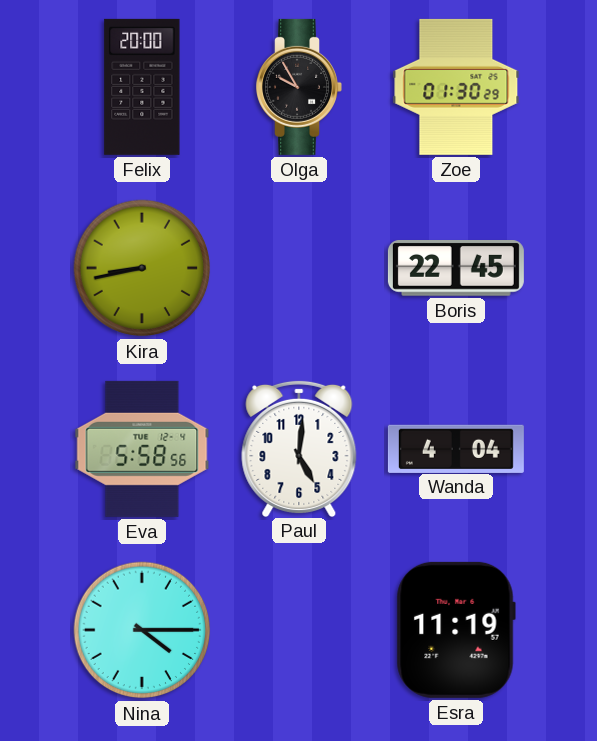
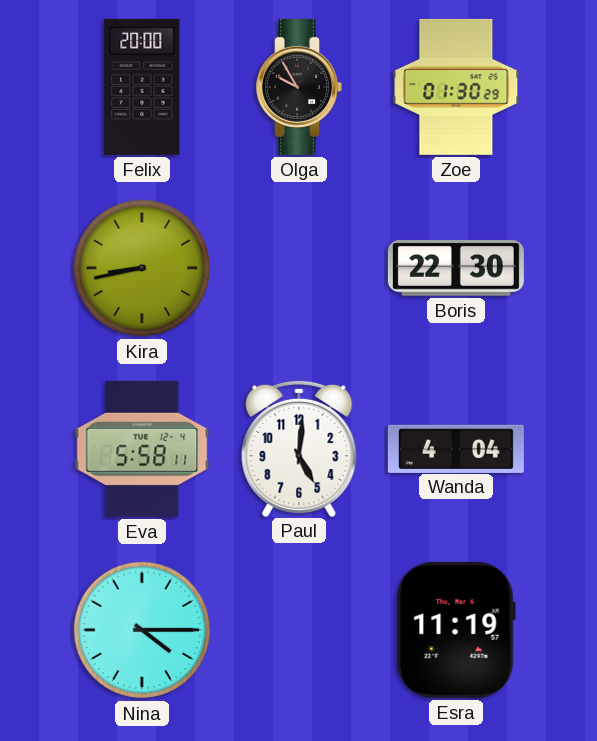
Boris: 22:45 -> 22:30 (456, 269)
Eva: 5:58:56 -> 5:58:11 (142, 449)
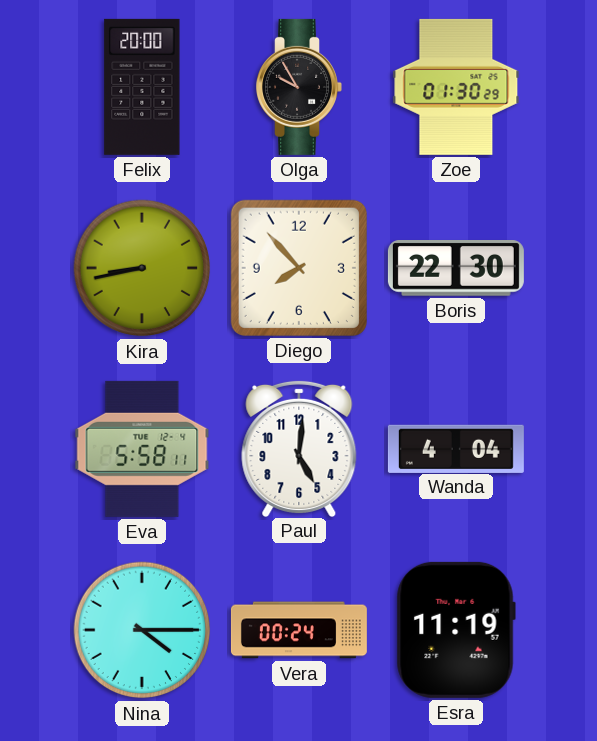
Diego: none -> 7:53 (299, 268)
Vera: none -> 00:24 (299, 630)
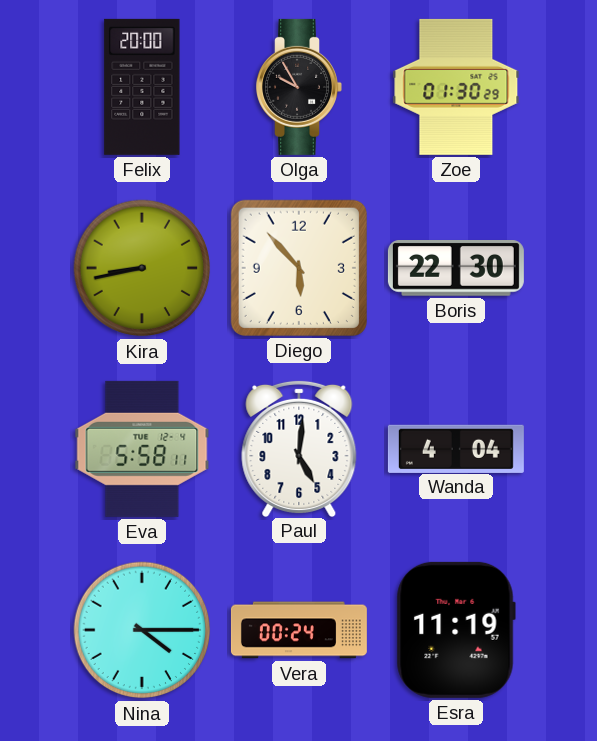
Diego: 7:53 -> 5:53 (299, 268)
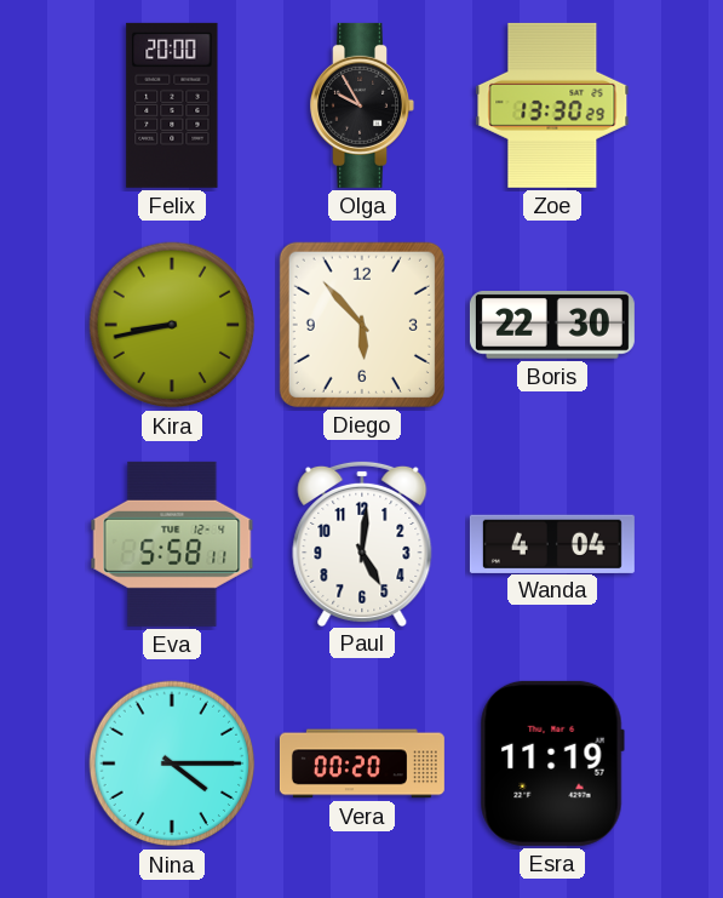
Zoe: 01:30 -> 13:30 (552, 105)
Vera: 00:24 -> 00:20 (362, 763)
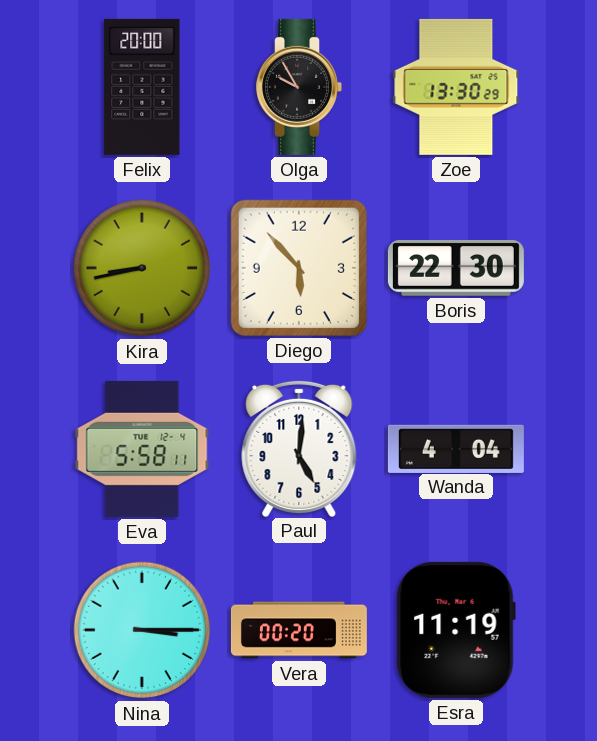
Nina: 4:15 -> 3:15 (142, 630)
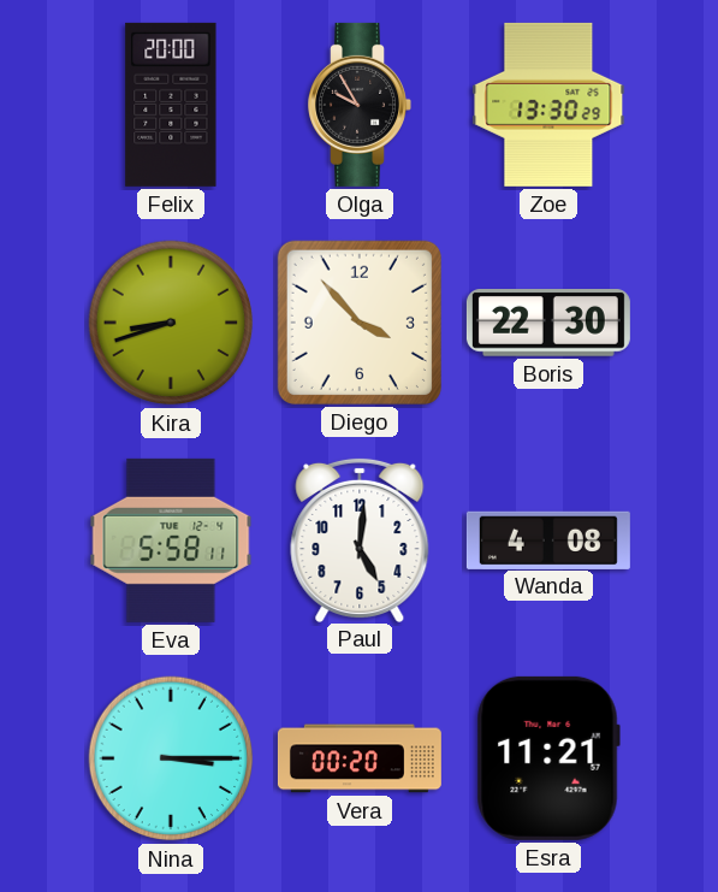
Kira: 8:43 -> 8:42 (171, 323)
Diego: 5:53 -> 3:53 (360, 323)
Wanda: 4:04 -> 4:08 (548, 539)
Esra: 11:19 -> 11:21 (548, 758)
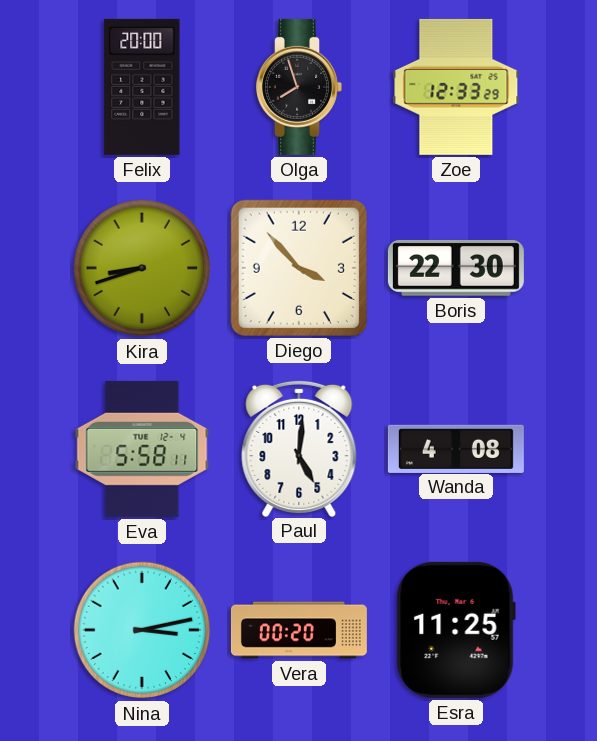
Olga: 9:55 -> 7:57 (299, 87)
Zoe: 13:30 -> 12:33 (456, 87)
Nina: 3:15 -> 3:13 (142, 630)
Esra: 11:21 -> 11:25 (456, 630)
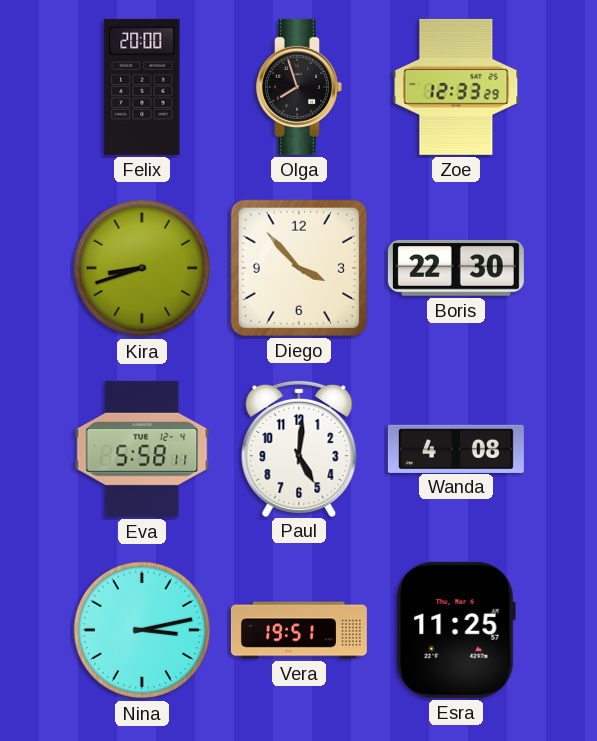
Vera: 00:20 -> 19:51 (299, 630)
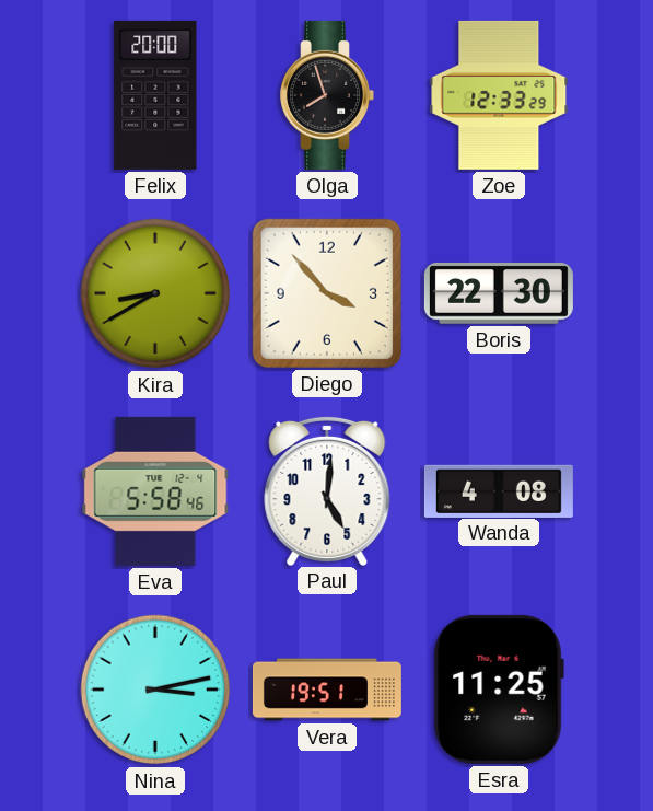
Kira: 8:42 -> 8:40 (155, 293)
Eva: 5:58:11 -> 5:58:46 (155, 491)
